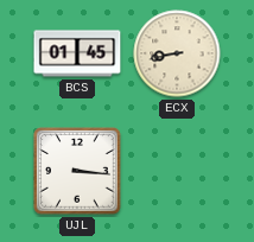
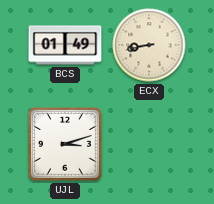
BCS: 01:45 -> 01:49 (65, 45)
UJL: 3:16 -> 3:12 (65, 144)
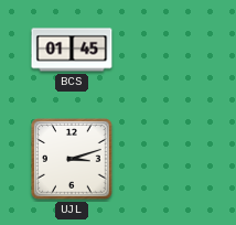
BCS: 01:49 -> 01:45 (72, 50)
ECX: 8:43 -> none (149, 45)
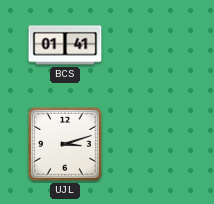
BCS: 01:45 -> 01:41 (65, 45)
